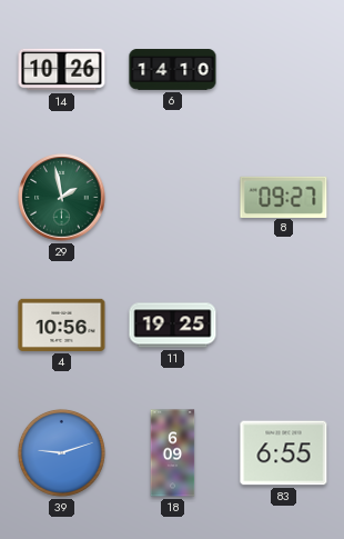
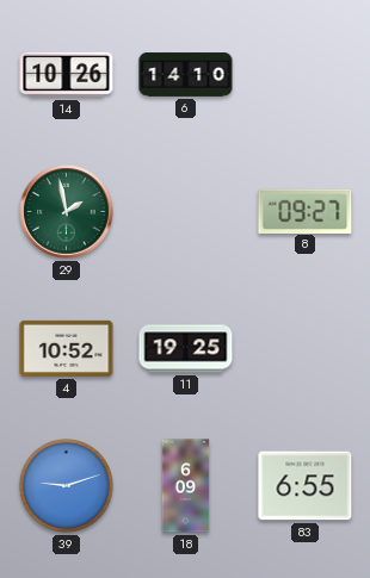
4: 10:56 -> 10:52 (67, 348)
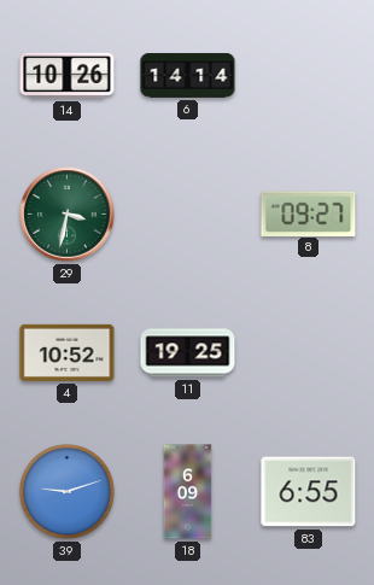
6: 14:10 -> 14:14 (188, 76)
29: 1:58 -> 3:32 (68, 215)
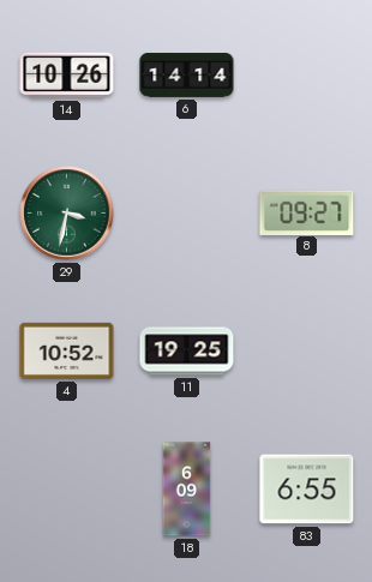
39: 9:12 -> none (66, 491)
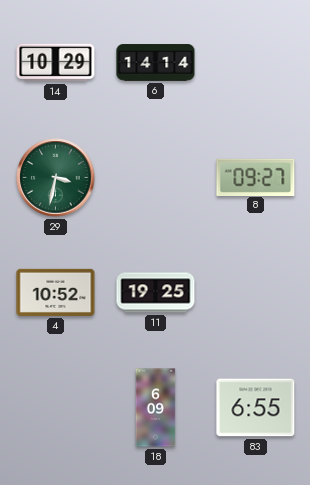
14: 10:26 -> 10:29 (56, 63)
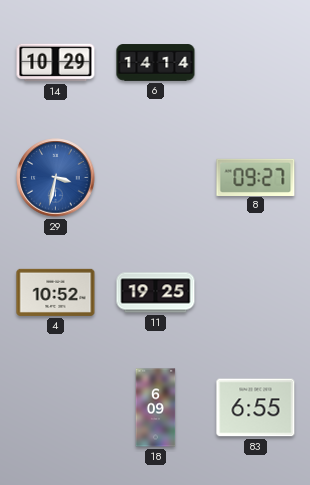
29 dial: green -> blue (56, 178)
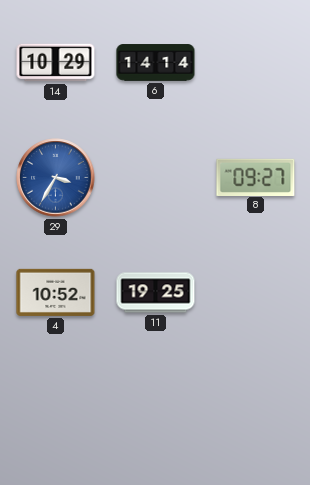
29: 3:32 -> 3:35 (56, 178)
18: 6:09 -> none (156, 408)
83: 6:55 -> none (256, 408)
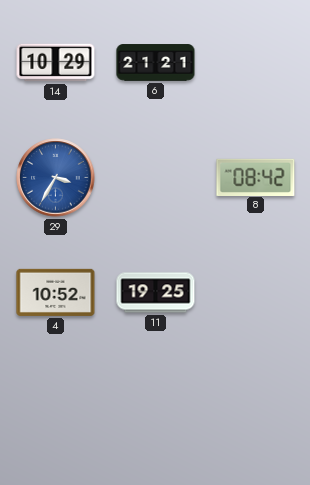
6: 14:14 -> 21:21 (156, 63)
8: 09:27 -> 08:42 (256, 177)
